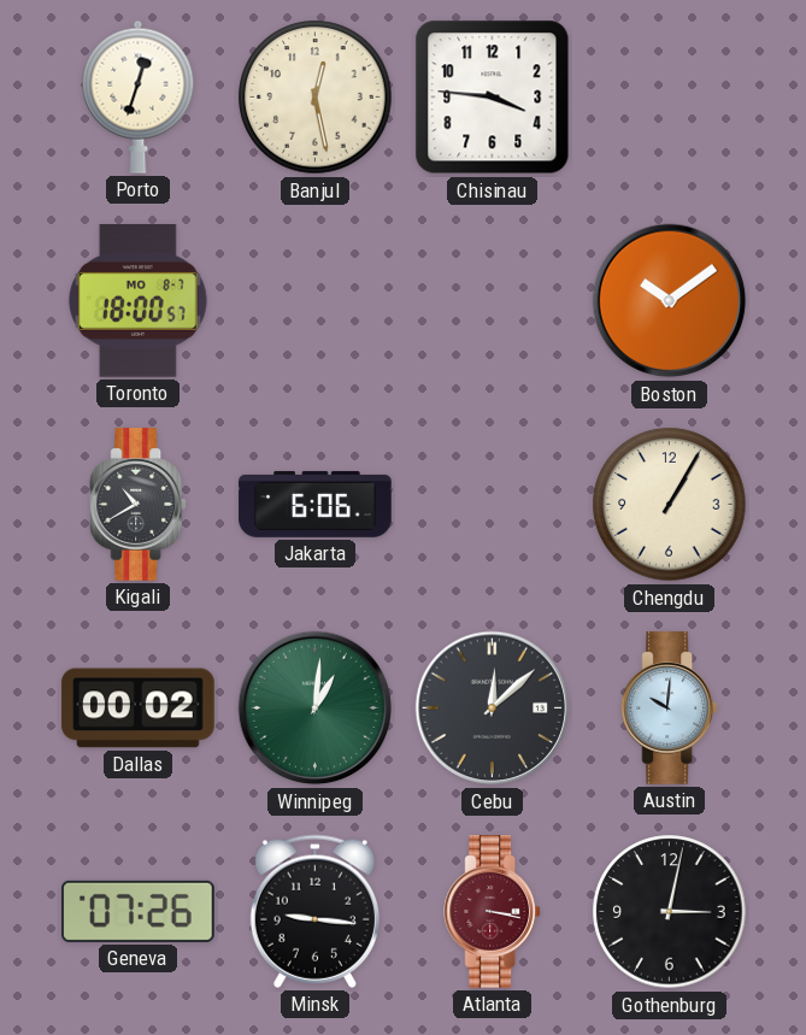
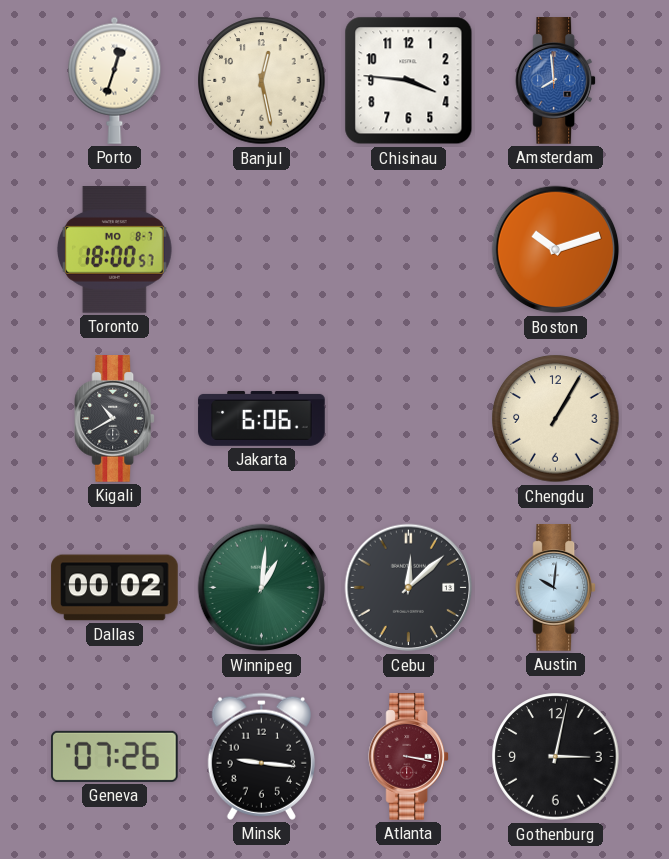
Amsterdam: none -> 7:59 (556, 81)
Boston: 10:09 -> 10:12 (556, 250)
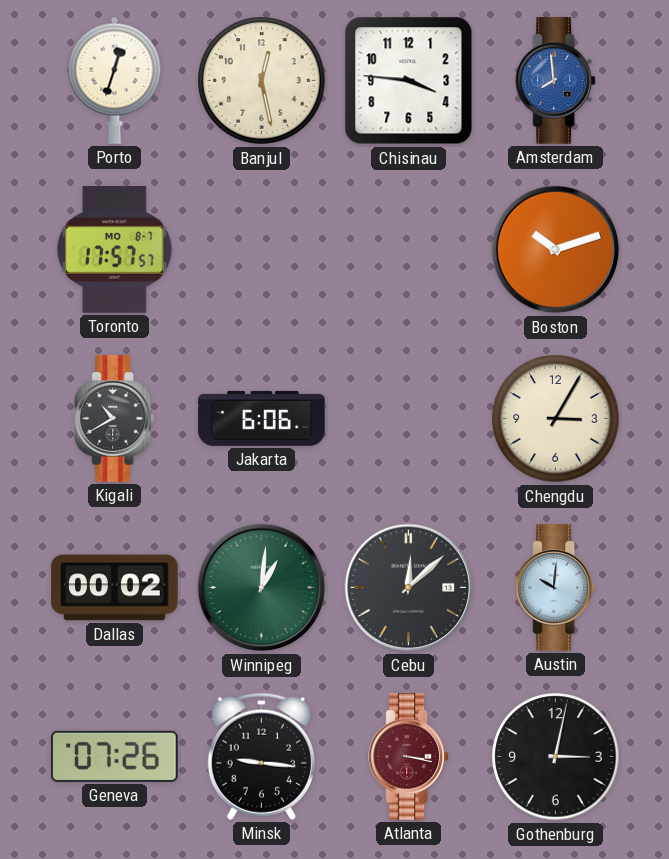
Toronto: 18:00 -> 17:57 (114, 250)
Chengdu: 1:05 -> 3:05 (556, 419)
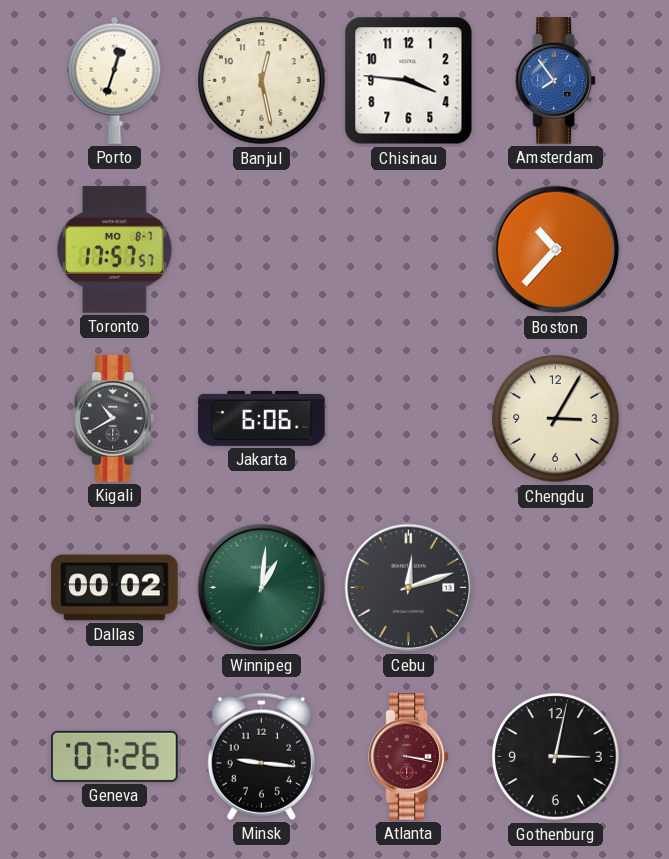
Amsterdam: 7:59 -> 7:54 (556, 81)
Boston: 10:12 -> 10:37 (556, 250)
Cebu: 12:08 -> 12:12 (409, 588)
Austin: 10:01 -> none (556, 588)
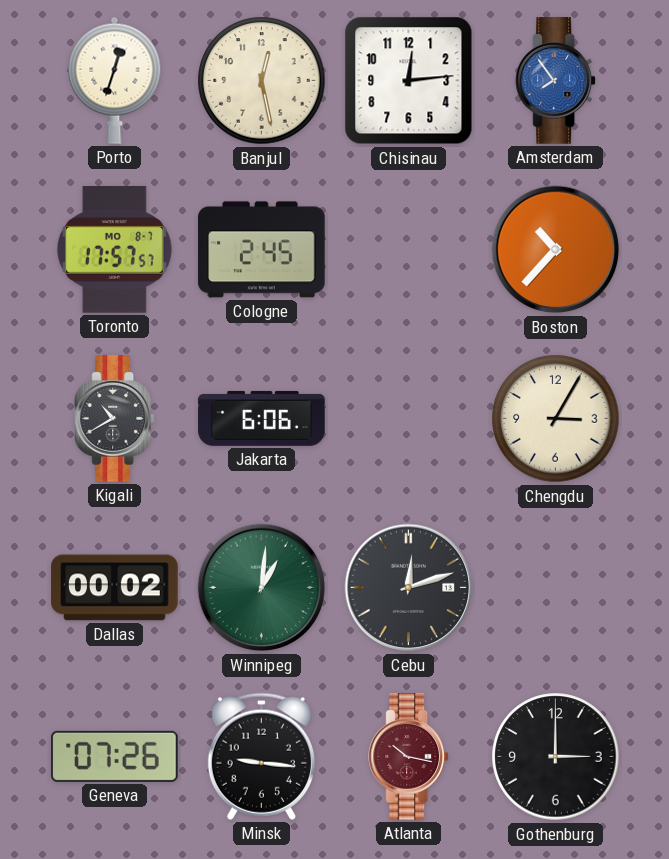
Chisinau: 3:46 -> 12:14 (409, 81)
Cologne: none -> 2:45 (262, 250)
Atlanta: 3:17 -> 10:17 (409, 757)
Gothenburg: 3:02 -> 3:00 (556, 757)
